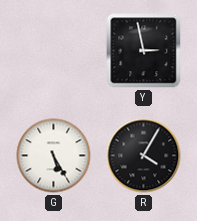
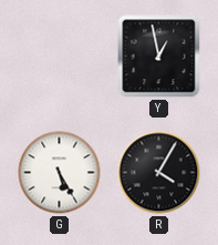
Y: 2:58 -> 12:58 (159, 57)
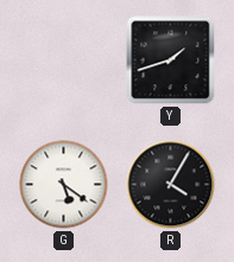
Y: 12:58 -> 1:42 (171, 60)
G: 5:25 -> 5:21 (64, 185)
